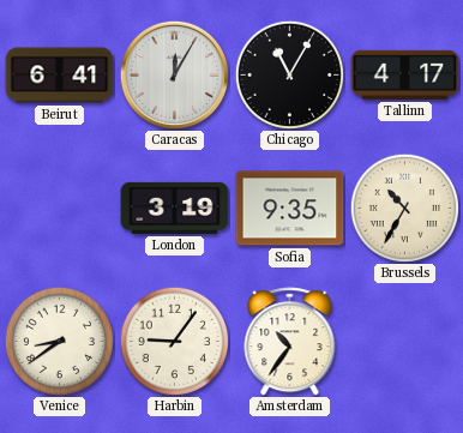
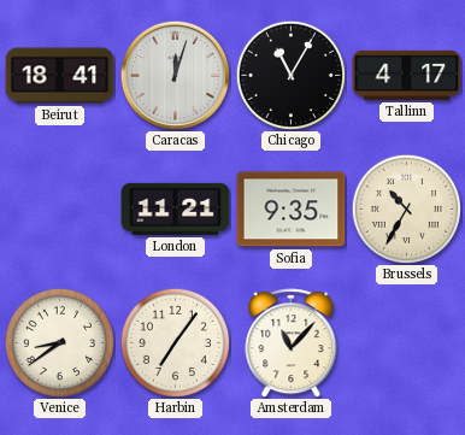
Beirut: 6:41 -> 18:41 (60, 76)
Caracas: 12:05 -> 12:03 (175, 75)
London: 3:19 -> 11:21 (176, 208)
Harbin: 9:06 -> 7:06 (175, 342)
Amsterdam: 10:36 -> 11:07 (292, 343)
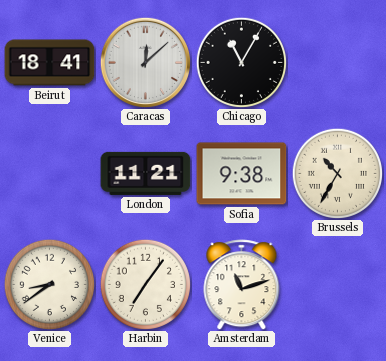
Caracas: 12:03 -> 12:08 (145, 62)
Tallinn: 4:17 -> none (407, 75)
Sofia: 9:35 -> 9:38 (242, 174)
Amsterdam: 11:07 -> 11:12 (242, 285)
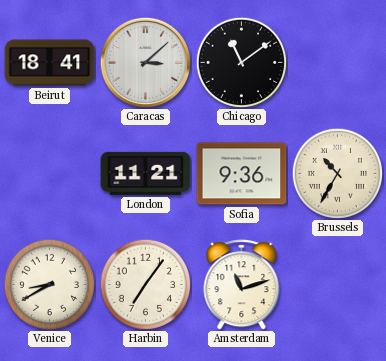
Caracas: 12:08 -> 3:08 (145, 62)
Chicago: 11:05 -> 11:09 (241, 62)
Sofia: 9:38 -> 9:36 (242, 174)
Venice: 8:39 -> 8:40 (49, 284)
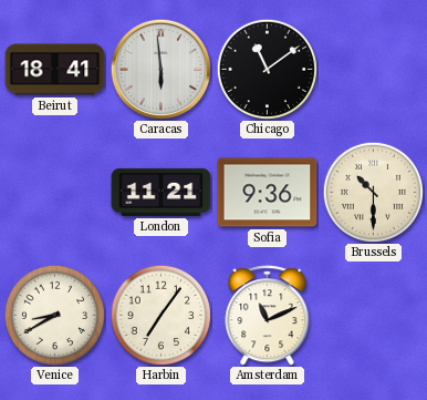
Caracas: 3:08 -> 5:59 (160, 69)
Brussels: 10:35 -> 10:30 (373, 192)
Amsterdam: 11:12 -> 11:11 (268, 316)
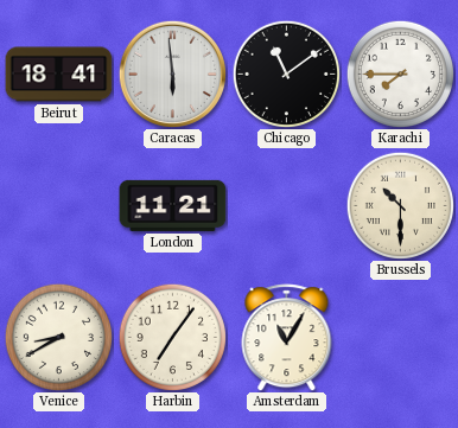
Karachi: none -> 7:45 (400, 74)
Sofia: 9:36 -> none (268, 193)
Amsterdam: 11:11 -> 11:05 (287, 338)
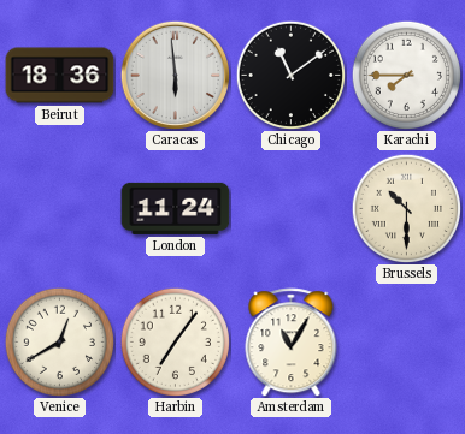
Beirut: 18:41 -> 18:36 (60, 76)
London: 11:21 -> 11:24 (176, 208)
Venice: 8:40 -> 12:40 (59, 341)
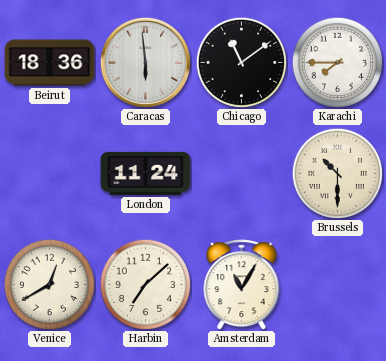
Harbin: 7:06 -> 7:08 (145, 284)
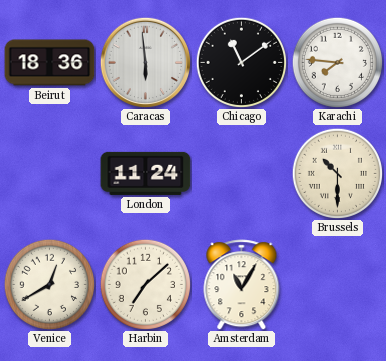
Karachi: 7:45 -> 7:46 (337, 62)
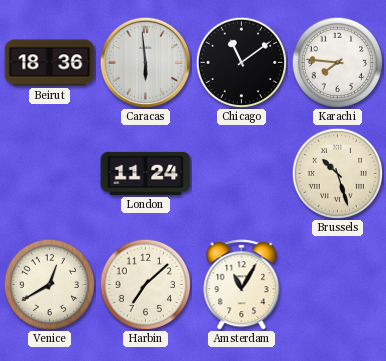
Brussels: 10:30 -> 10:27 (337, 173)
